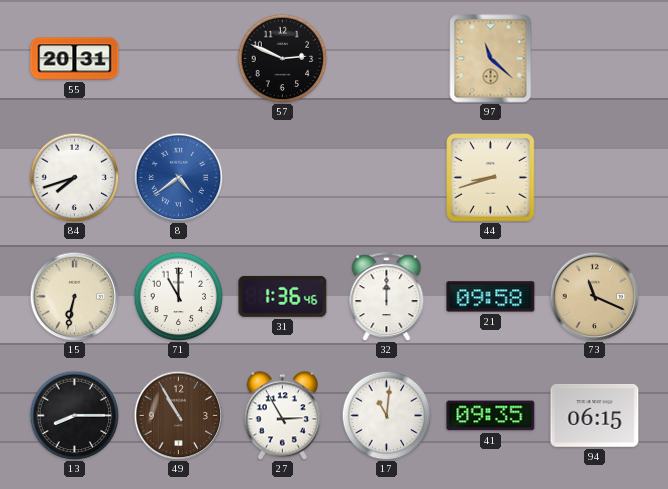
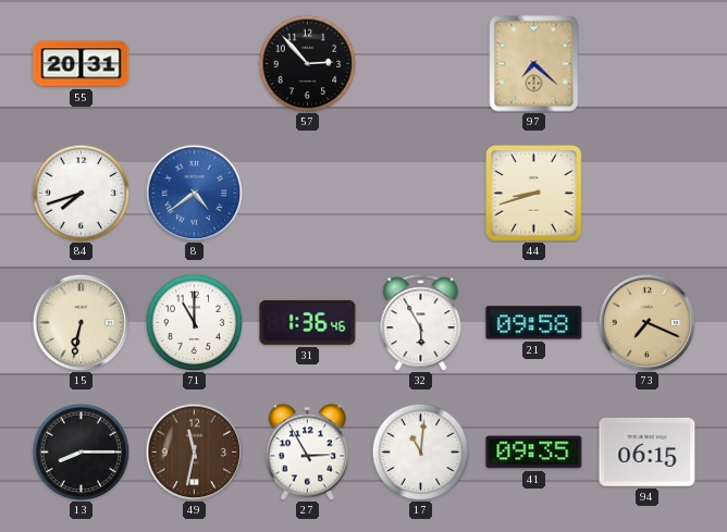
57: 2:49 -> 2:53 (307, 63)
97: 11:22 -> 7:22 (534, 64)
32: 12:00 -> 5:55 (421, 323)
73: 11:19 -> 7:19 (646, 322)
49: 10:55 -> 11:32 (194, 451)
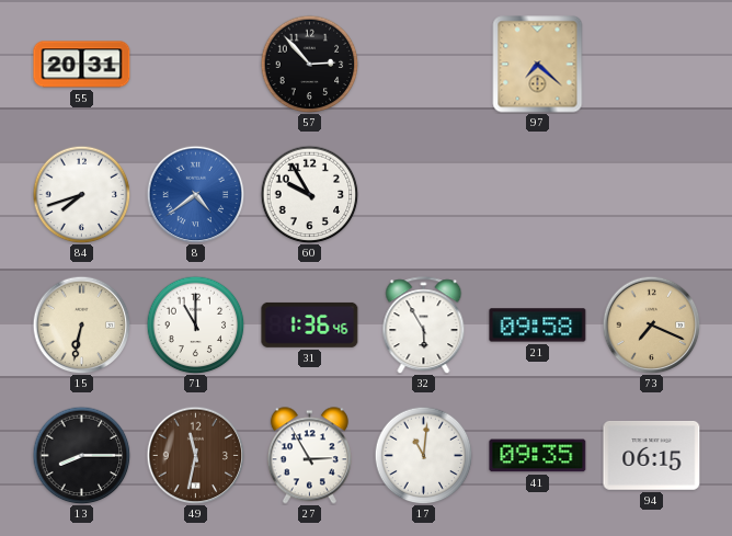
60: none -> 9:55 (309, 194)
44: 8:42 -> none (534, 194)
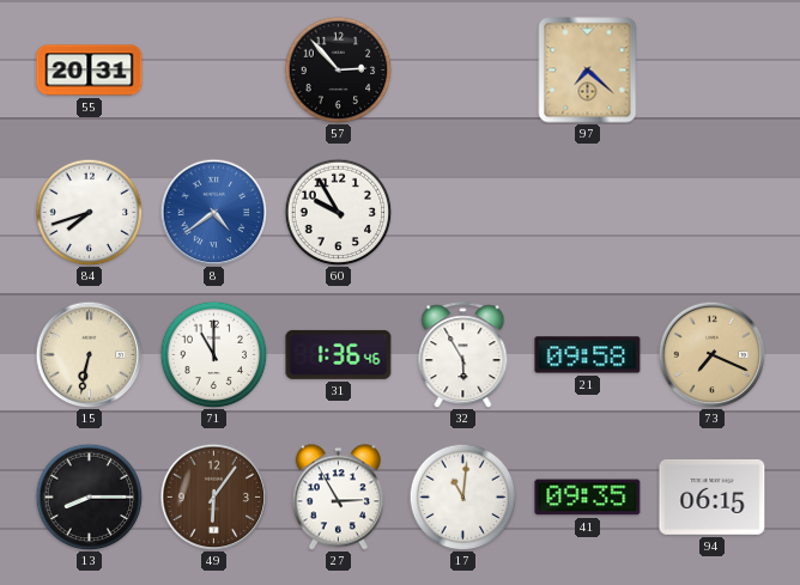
49: 11:32 -> 6:06 (213, 496)
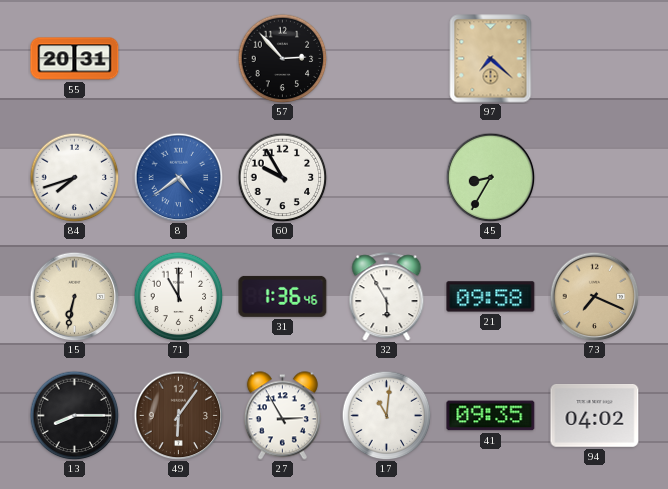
45: none -> 8:35 (490, 177)
94: 06:15 -> 04:02 (595, 416)
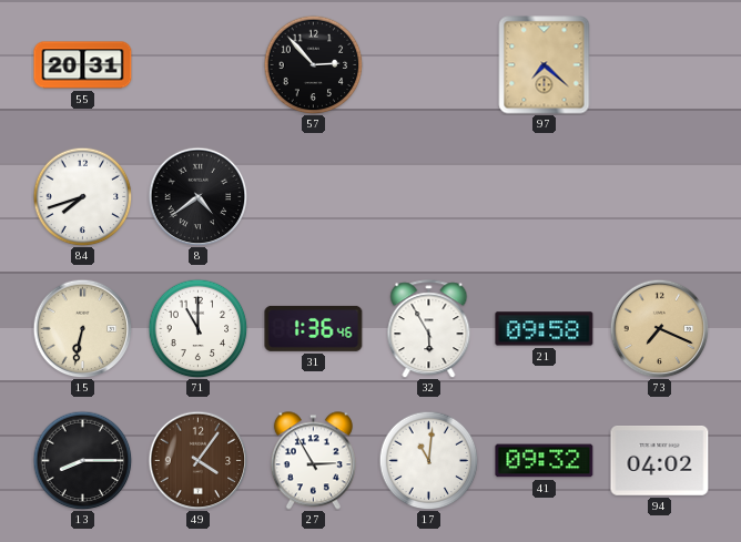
8 dial: blue -> black (197, 196)
60: 9:55 -> none (282, 177)
45: 8:35 -> none (490, 177)
49: 6:06 -> 4:06 (197, 460)
41: 09:35 -> 09:32 (545, 461)
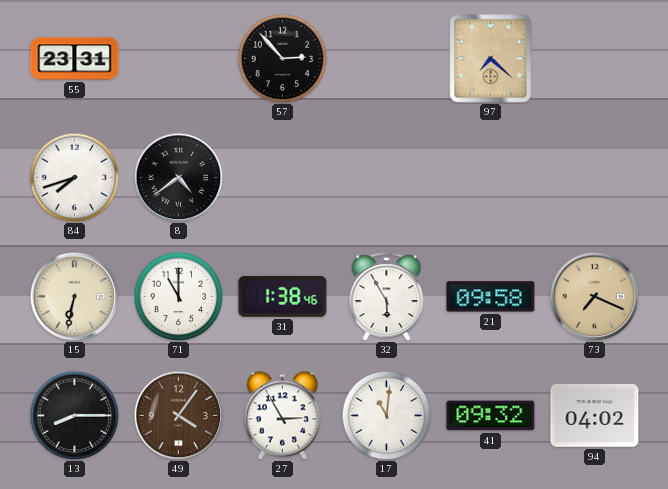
55: 20:31 -> 23:31 (75, 59)
31: 1:36 -> 1:38 (283, 296)
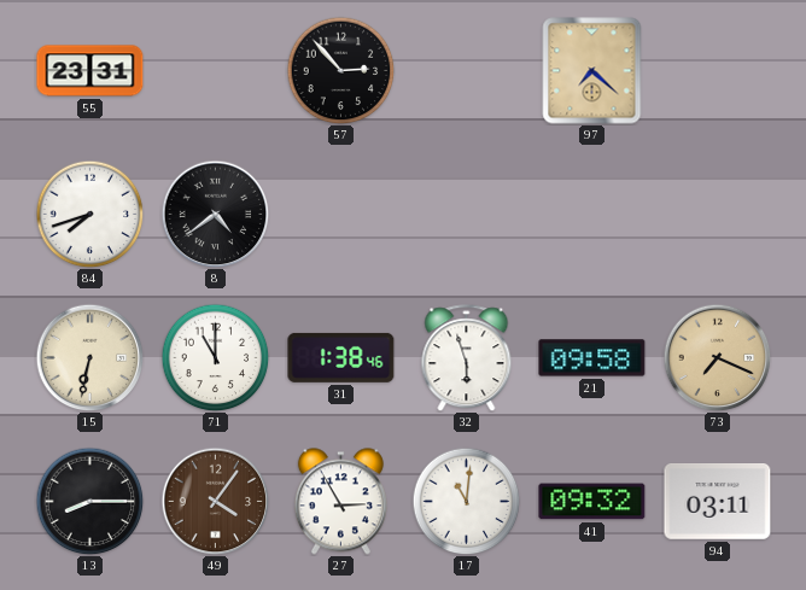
32: 5:55 -> 5:57 (467, 358)
94: 04:02 -> 03:11 (718, 502)
